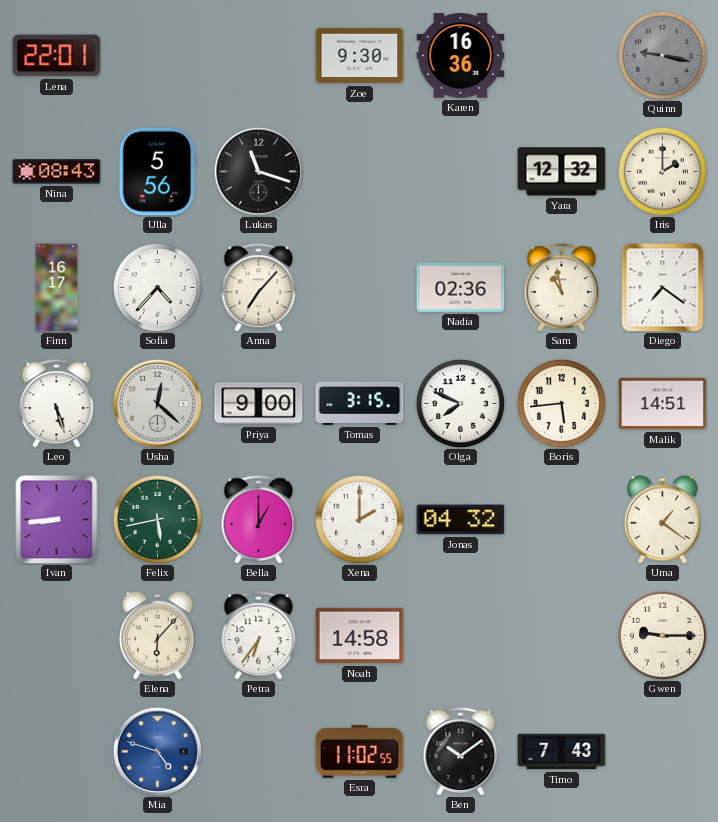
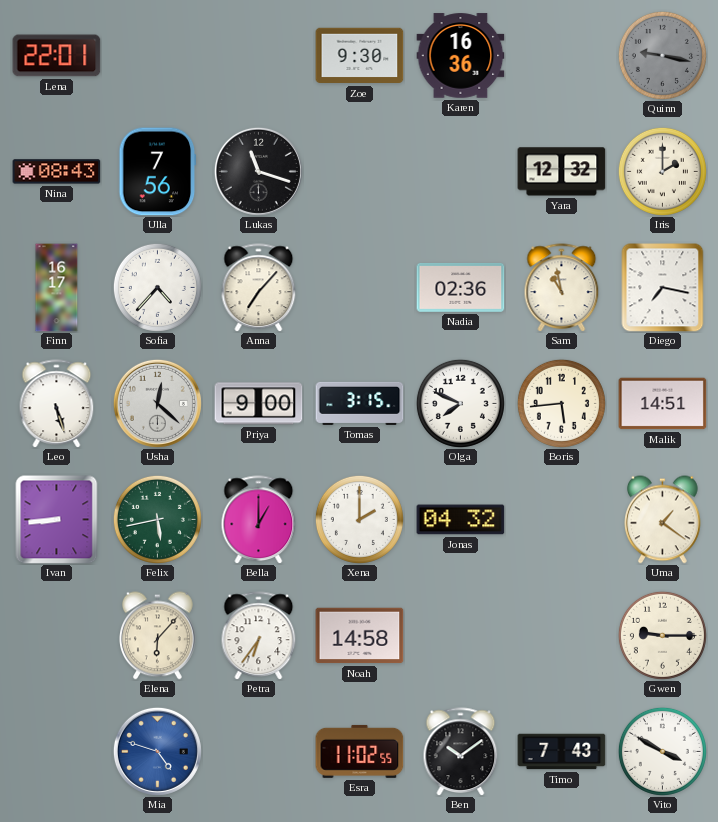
Ulla: 5:56 -> 7:56 (158, 172)
Diego: 7:21 -> 7:17 (663, 288)
Vito: none -> 3:50 (662, 751)
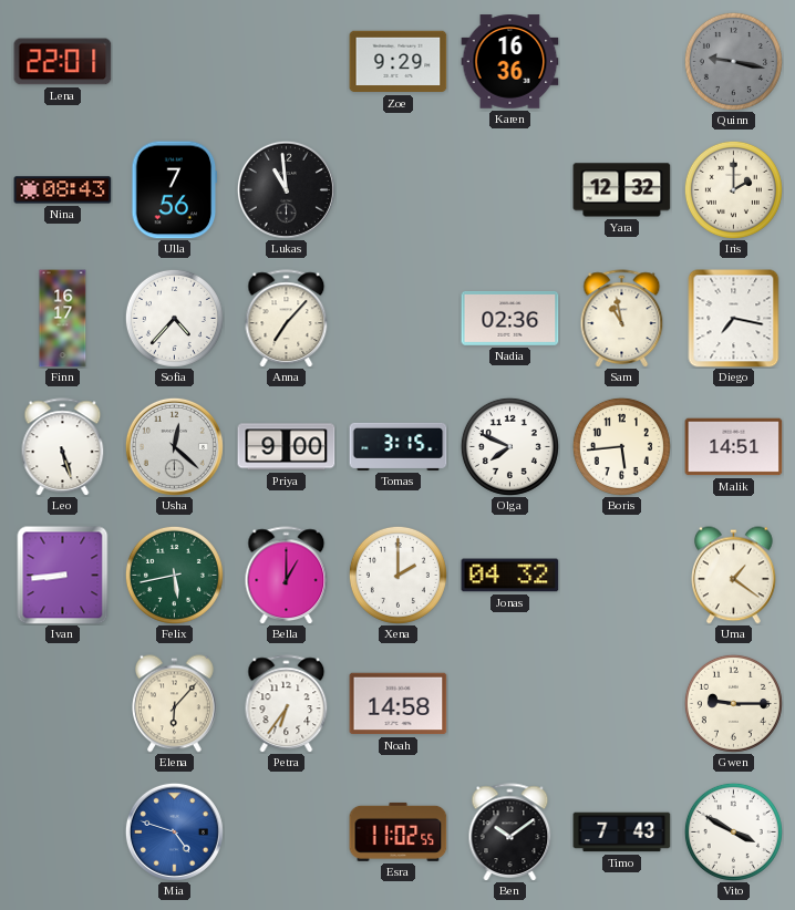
Zoe: 9:30 -> 9:29 (399, 62)
Lukas: 11:18 -> 10:59 (286, 189)
